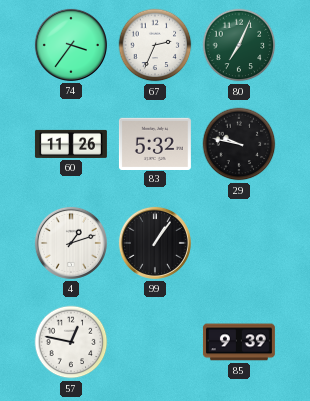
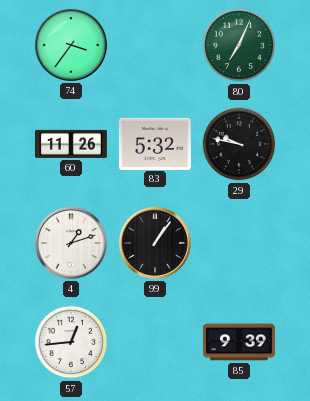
67: 2:34 -> none (155, 45)
57: 12:47 -> 12:44 (71, 342)
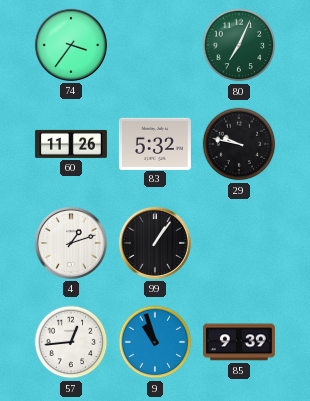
9: none -> 10:57 (155, 342)
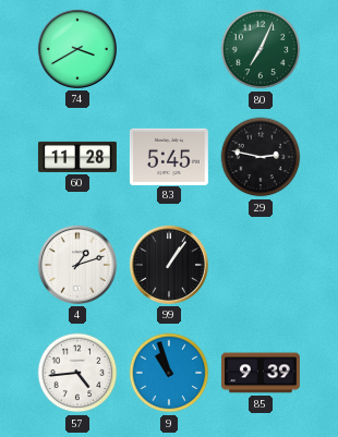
74: 3:36 -> 3:40 (77, 49)
60: 11:26 -> 11:28 (77, 157)
83: 5:32 -> 5:45 (169, 156)
29: 9:47 -> 2:47 (261, 157)
57: 12:44 -> 4:44 (77, 373)
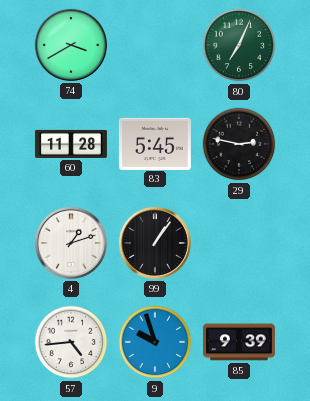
9: 10:57 -> 9:57 (155, 342)
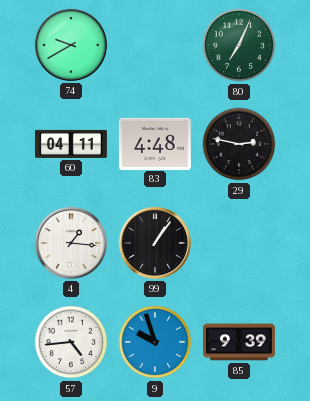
74: 3:40 -> 9:40 (71, 45)
60: 11:28 -> 04:11 (71, 144)
83: 5:45 -> 4:48 (155, 143)
4: 1:12 -> 1:16 (71, 243)
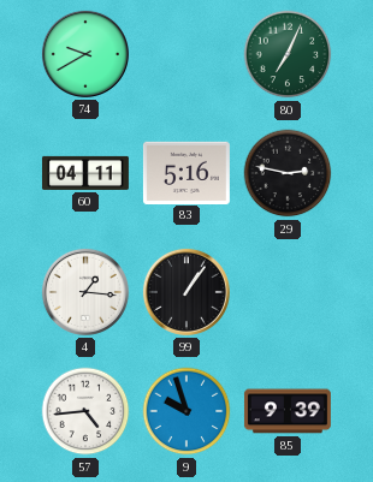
83: 4:48 -> 5:16 (186, 172)
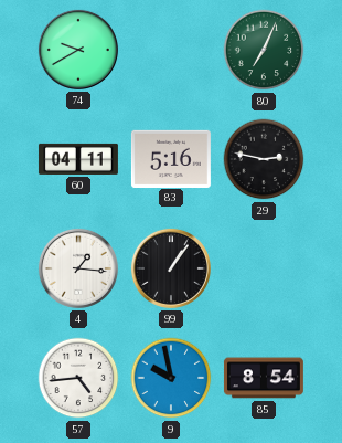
9: 9:57 -> 9:58 (171, 378)
85: 9:39 -> 8:54 (264, 378)
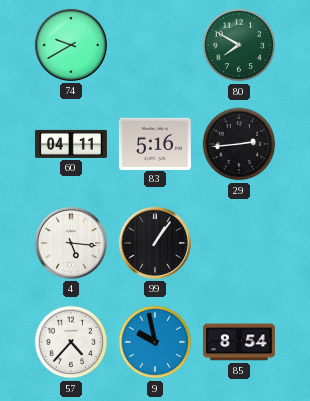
80: 7:04 -> 7:50 (239, 45)
29: 2:47 -> 2:44 (239, 144)
4: 1:16 -> 5:16 (71, 243)
57: 4:44 -> 4:37 (71, 342)
